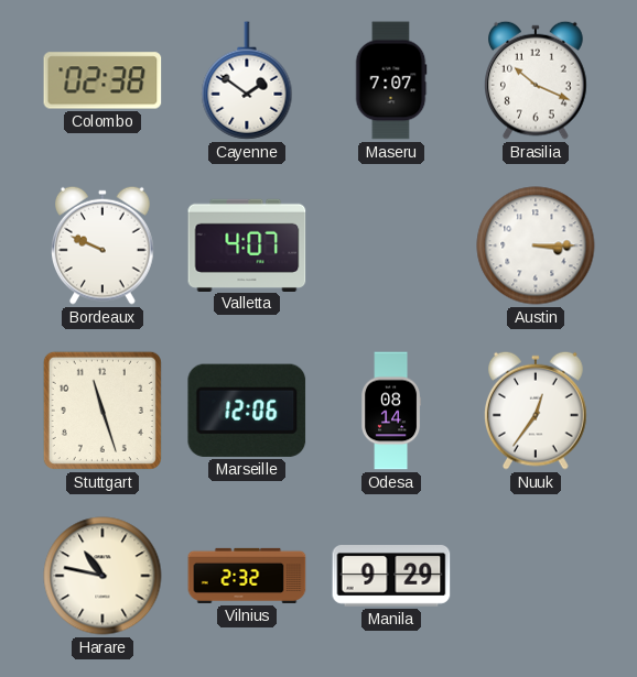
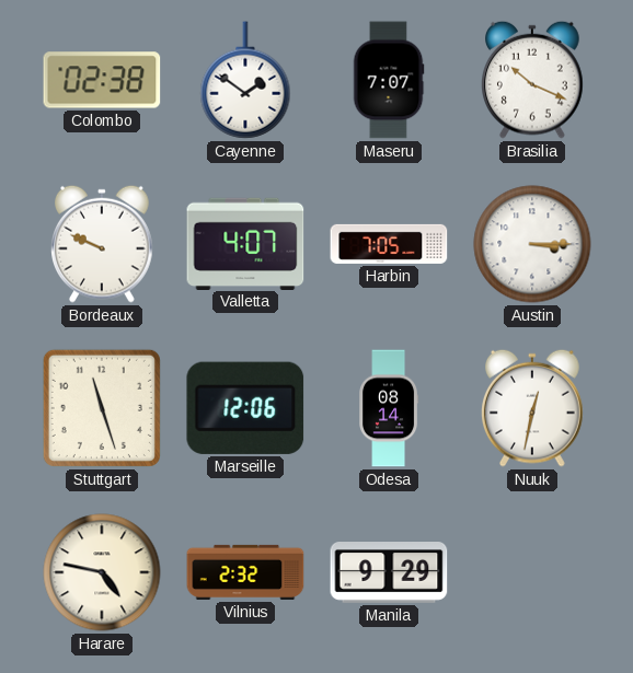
Harbin: none -> 7:05 (389, 244)
Nuuk: 12:36 -> 12:32 (533, 408)
Harare: 10:47 -> 4:47 (102, 572)
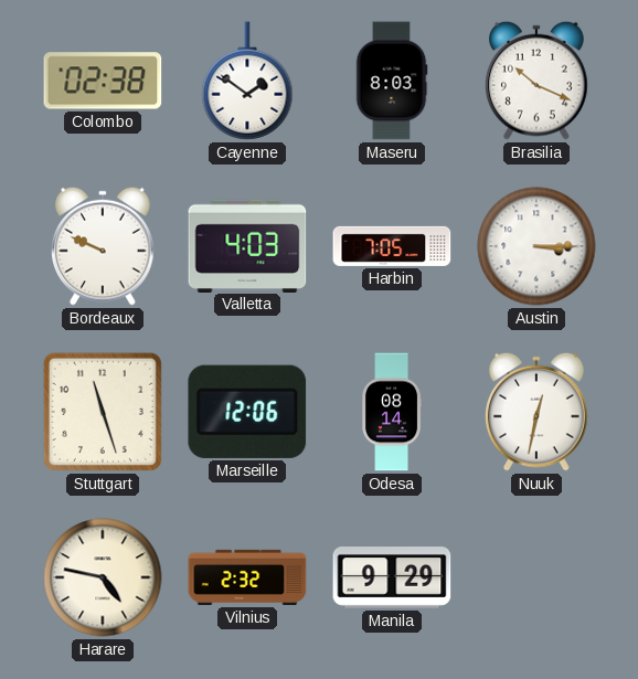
Maseru: 7:07 -> 8:03 (392, 81)
Valletta: 4:07 -> 4:03 (247, 245)
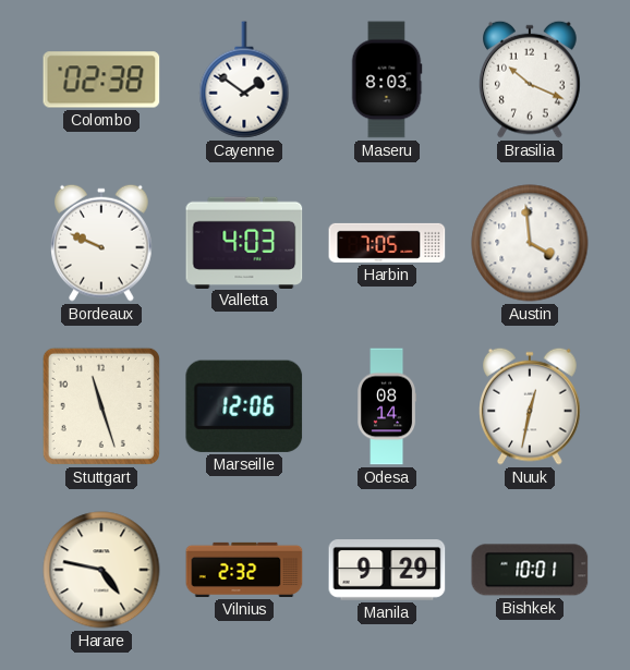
Austin: 3:15 -> 3:59 (530, 243)
Bishkek: none -> 10:01 (530, 570)
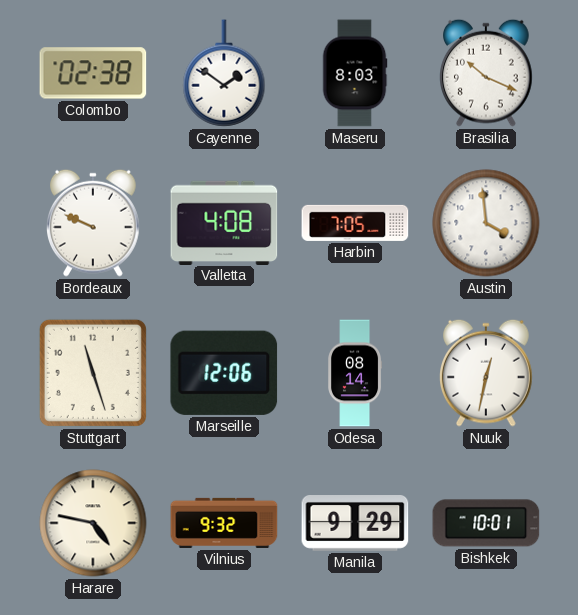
Valletta: 4:03 -> 4:08 (224, 222)
Vilnius: 2:32 -> 9:32 (224, 523)
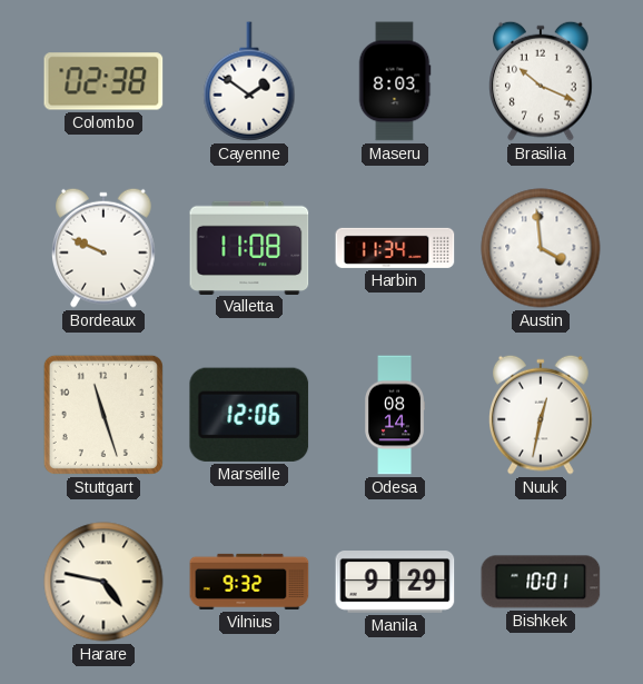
Valletta: 4:08 -> 11:08 (249, 247)
Harbin: 7:05 -> 11:34 (395, 248)
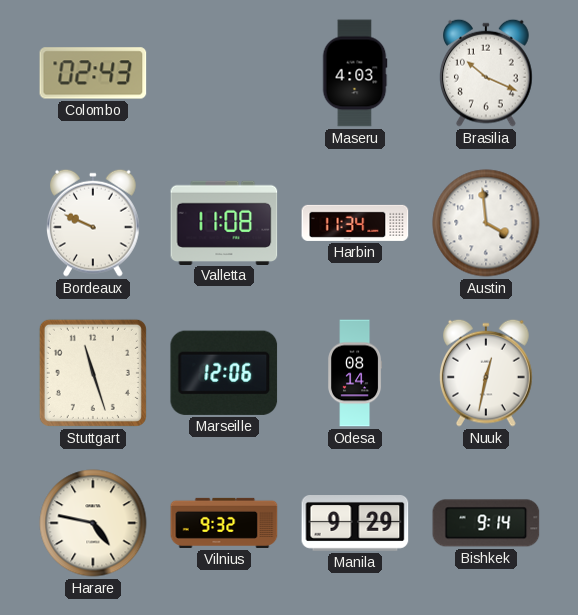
Colombo: 02:38 -> 02:43 (93, 73)
Cayenne: 1:51 -> none (249, 81)
Maseru: 8:03 -> 4:03 (355, 73)
Bishkek: 10:01 -> 9:14 (486, 523)
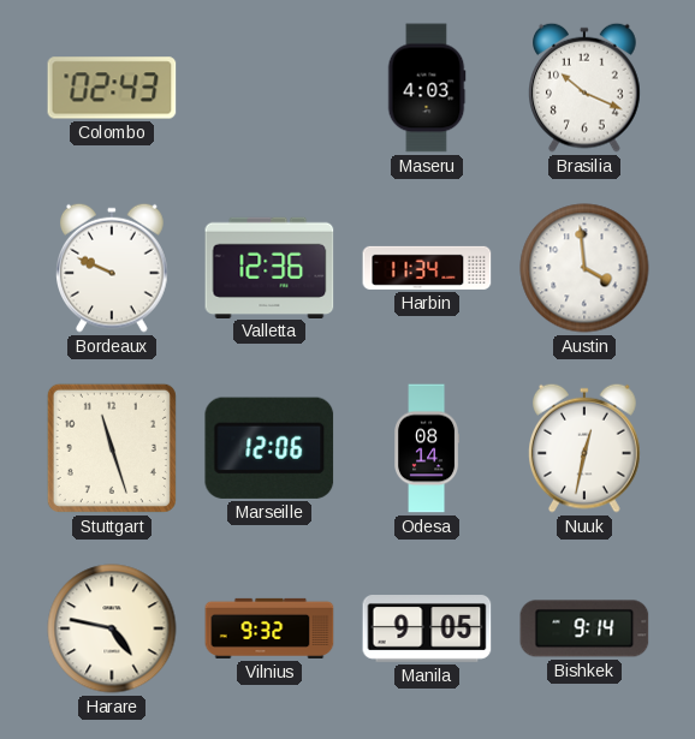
Valletta: 11:08 -> 12:36 (269, 267)
Manila: 9:29 -> 9:05 (427, 630)
